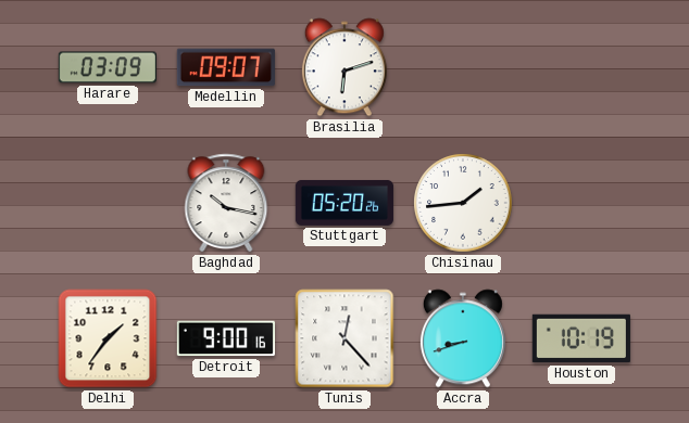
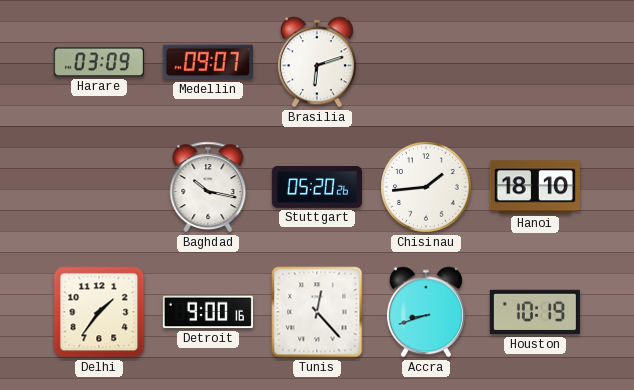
Hanoi: none -> 18:10 (535, 187)
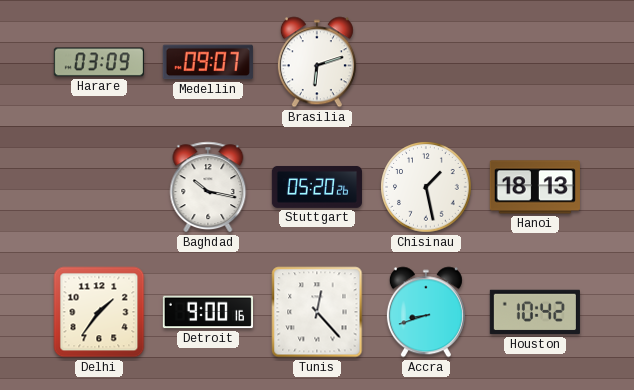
Chisinau: 1:44 -> 1:28 (426, 187)
Hanoi: 18:10 -> 18:13 (535, 187)
Houston: 10:19 -> 10:42 (535, 312)
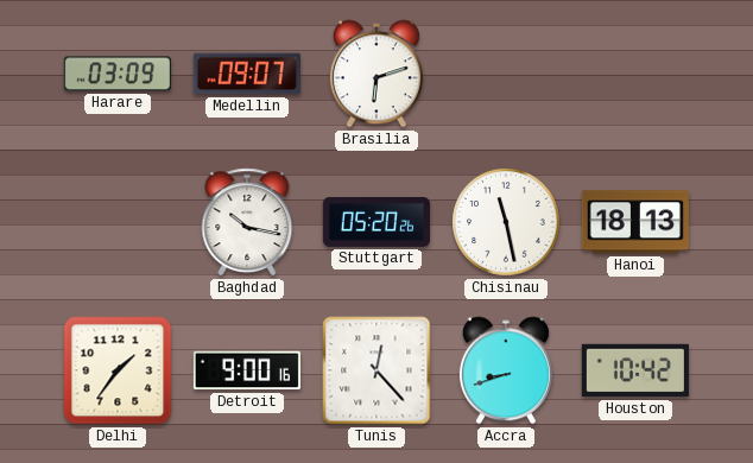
Chisinau: 1:28 -> 11:28 (506, 222)
